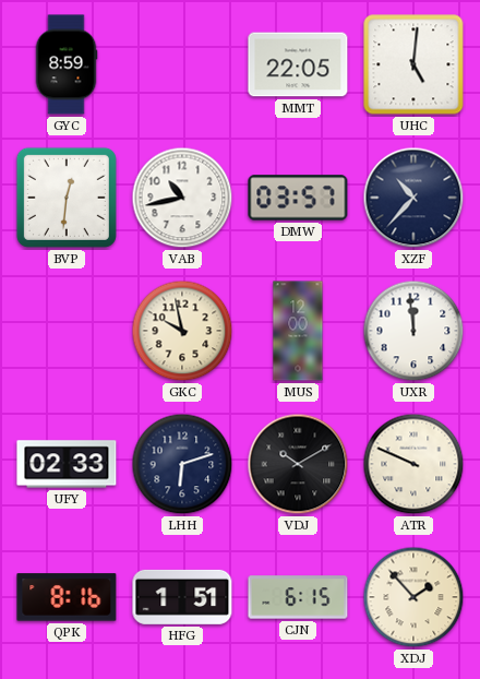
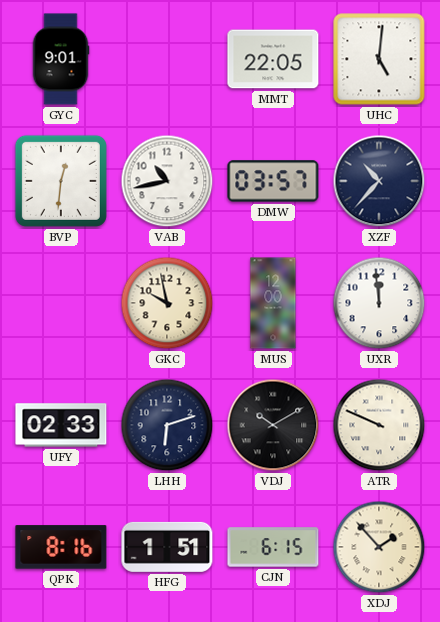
GYC: 8:59 -> 9:01 (61, 59)
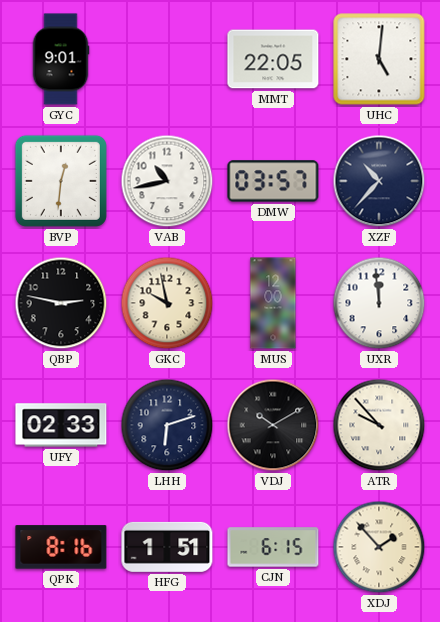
QBP: none -> 2:47 (61, 303)
ATR: 9:49 -> 9:53 (379, 425)
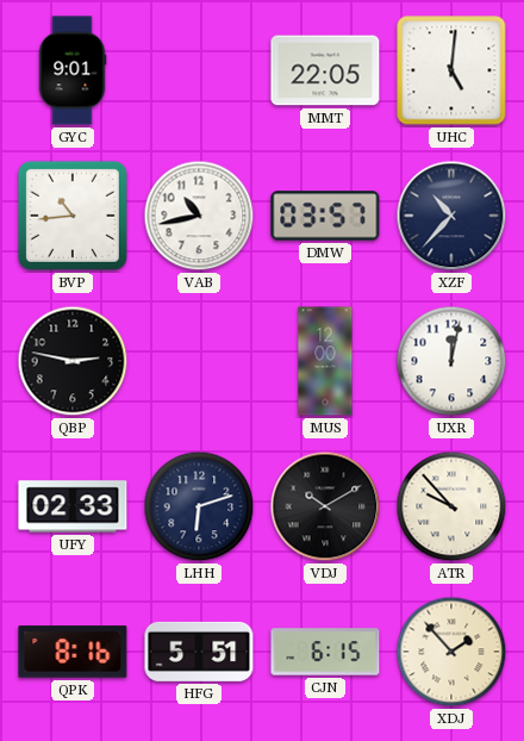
BVP: 12:31 -> 10:44 (73, 216)
GKC: 9:58 -> none (167, 303)
UXR: 11:59 -> 12:02 (451, 361)
HFG: 1:51 -> 5:51 (199, 652)
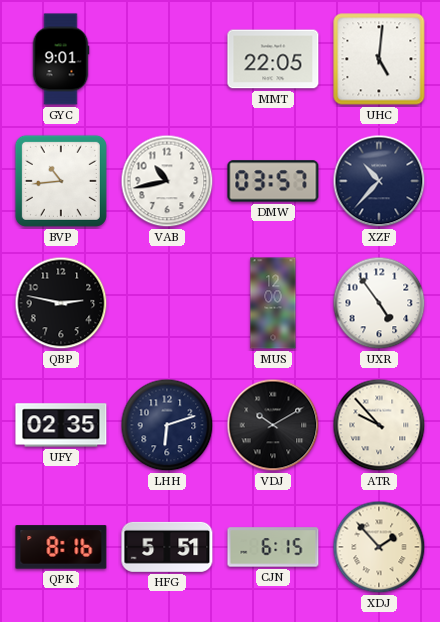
UXR: 12:02 -> 4:54 (379, 303)
UFY: 02:33 -> 02:35 (61, 425)
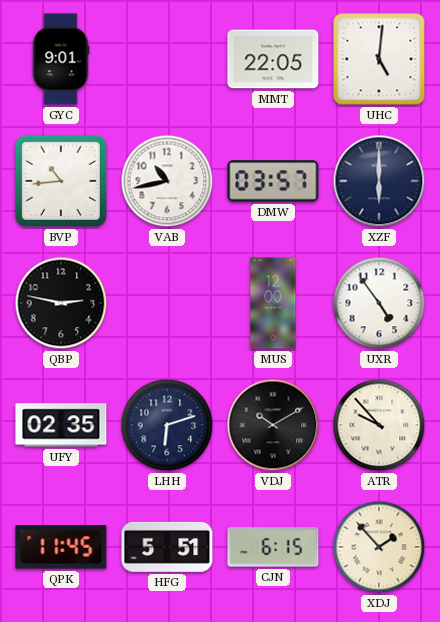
XZF: 10:37 -> 6:00 (379, 181)
QPK: 8:16 -> 11:45 (61, 547)
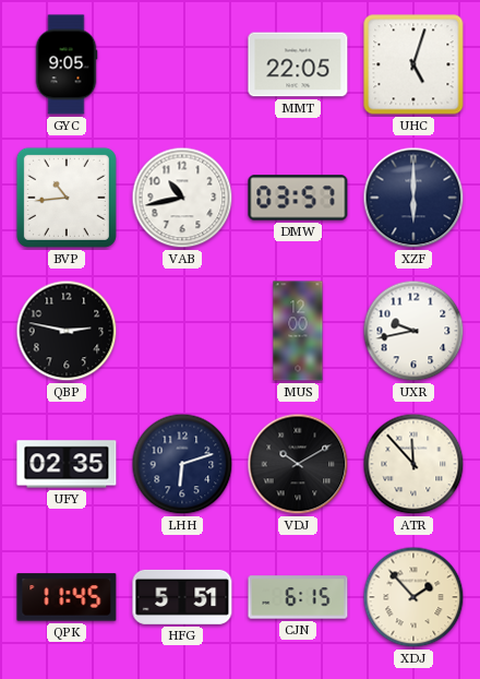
GYC: 9:01 -> 9:05 (67, 64)
UHC: 5:01 -> 5:03 (413, 64)
UXR: 4:54 -> 9:43 (413, 331)
ATR: 9:53 -> 11:53 (413, 464)
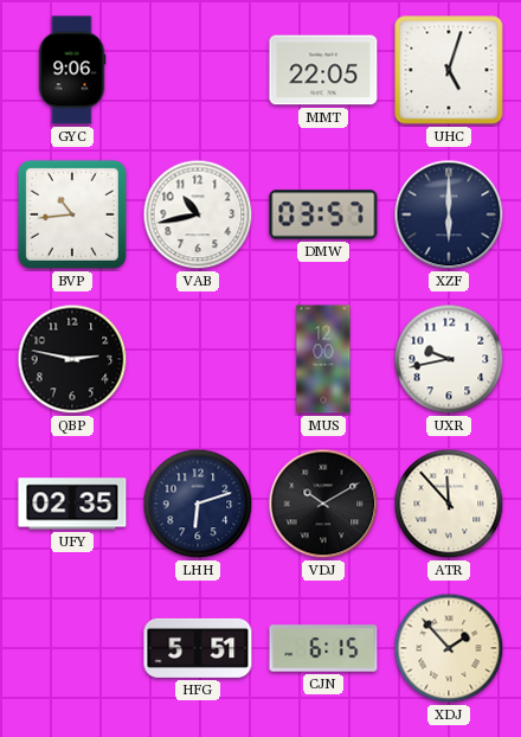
GYC: 9:05 -> 9:06 (72, 70)
QPK: 11:45 -> none (67, 597)
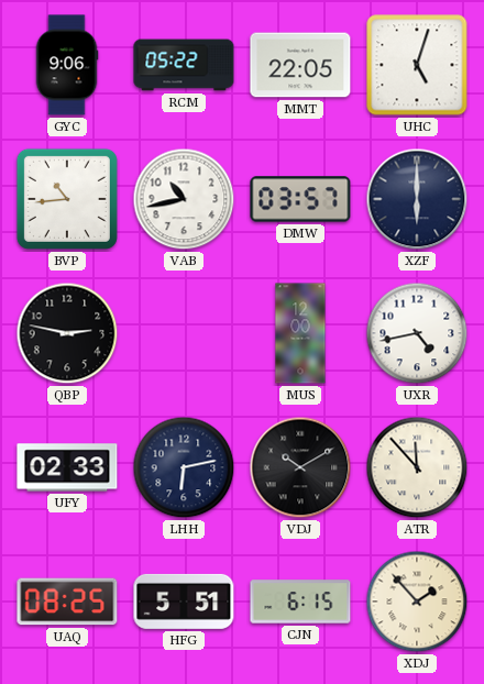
RCM: none -> 05:22 (184, 65)
UXR: 9:43 -> 4:43 (417, 333)
UFY: 02:35 -> 02:33 (67, 467)
LHH: 6:12 -> 6:13 (184, 467)
UAQ: none -> 08:25 (67, 602)
